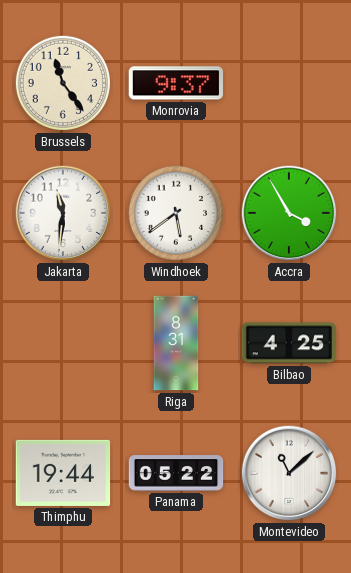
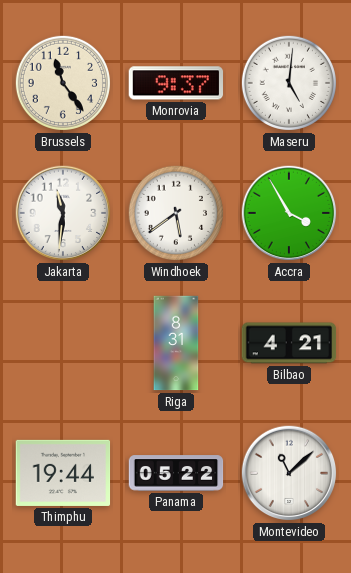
Maseru: none -> 5:01 (289, 83)
Bilbao: 4:25 -> 4:21 (289, 343)
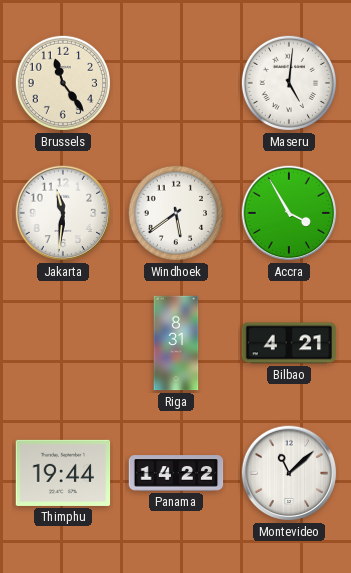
Monrovia: 9:37 -> none (176, 83)
Panama: 05:22 -> 14:22 (176, 473)
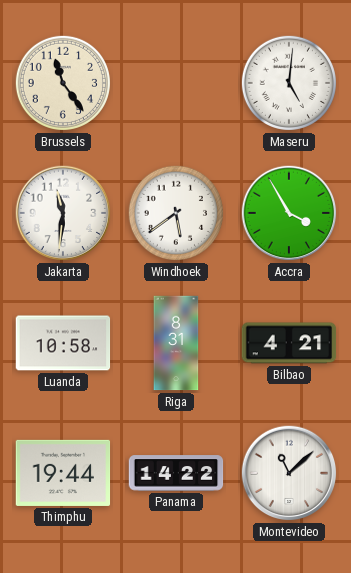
Luanda: none -> 10:58 (63, 343)
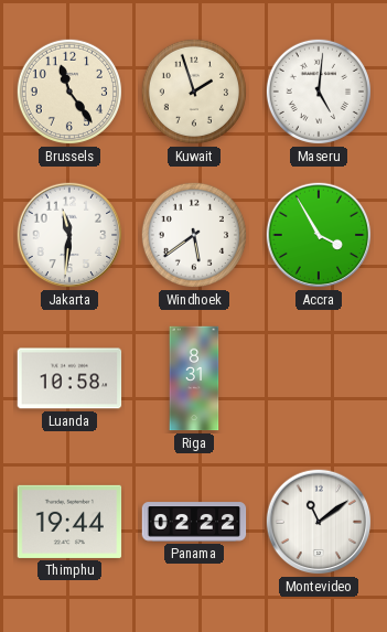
Kuwait: none -> 1:57 (194, 92)
Bilbao: 4:21 -> none (289, 343)
Panama: 14:22 -> 02:22 (194, 522)
Montevideo: 11:08 -> 11:09 (319, 522)
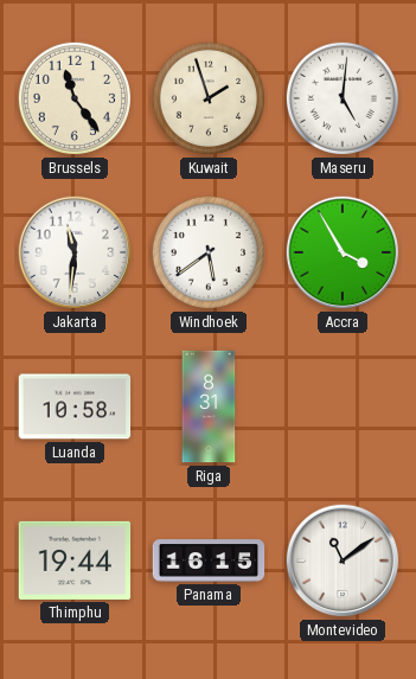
Panama: 02:22 -> 16:15 (209, 561)
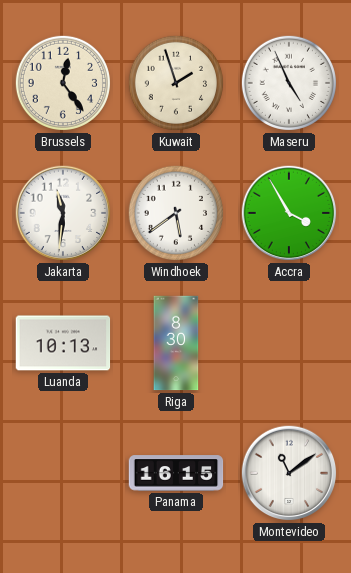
Brussels: 11:24 -> 12:24 (63, 83)
Maseru: 5:01 -> 4:56 (289, 83)
Luanda: 10:58 -> 10:13 (63, 343)
Riga: 8:31 -> 8:30 (176, 343)
Thimphu: 19:44 -> none (75, 561)
